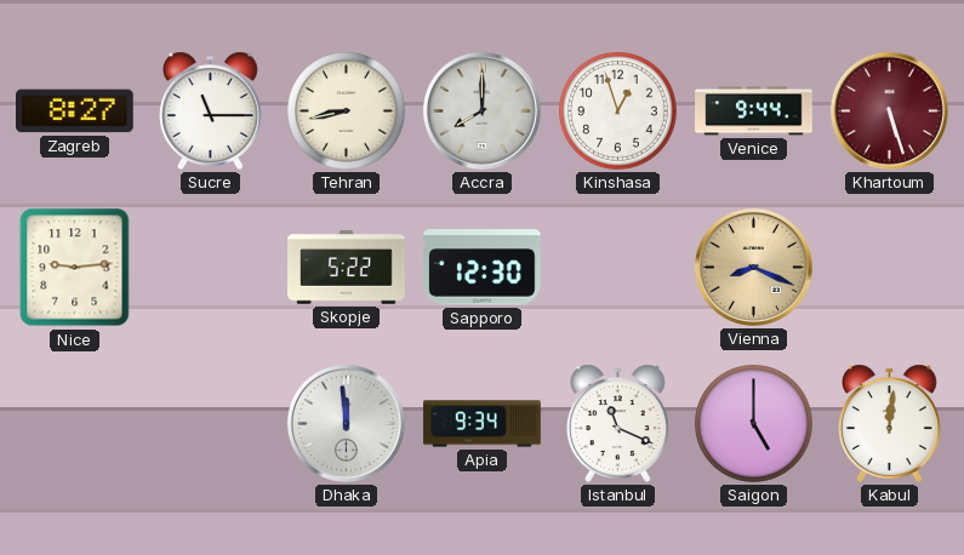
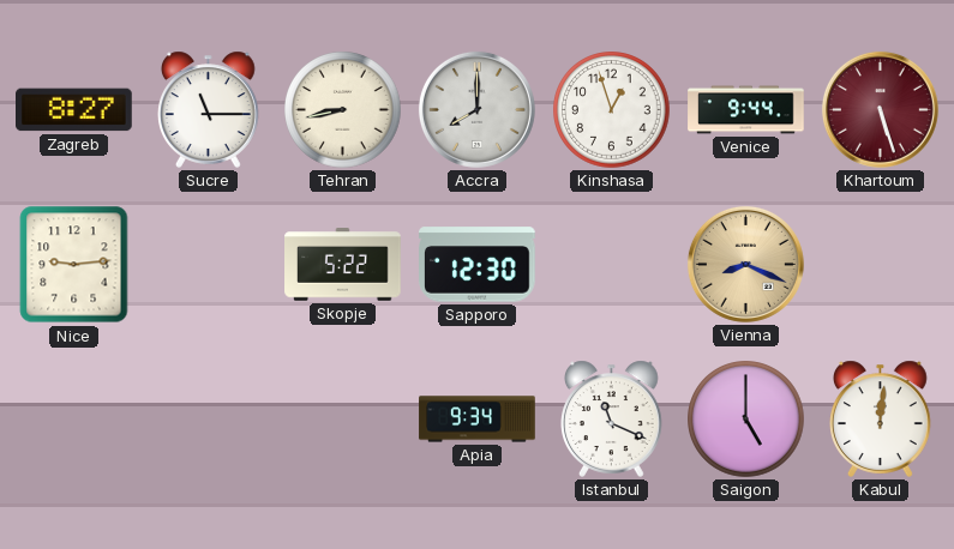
Dhaka: 11:59 -> none (346, 423)
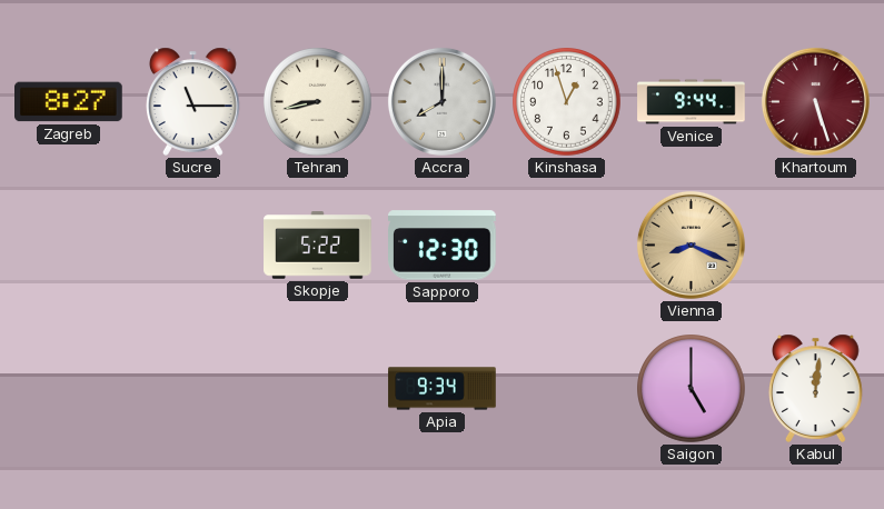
Nice: 9:14 -> none (74, 265)
Istanbul: 11:19 -> none (612, 418)
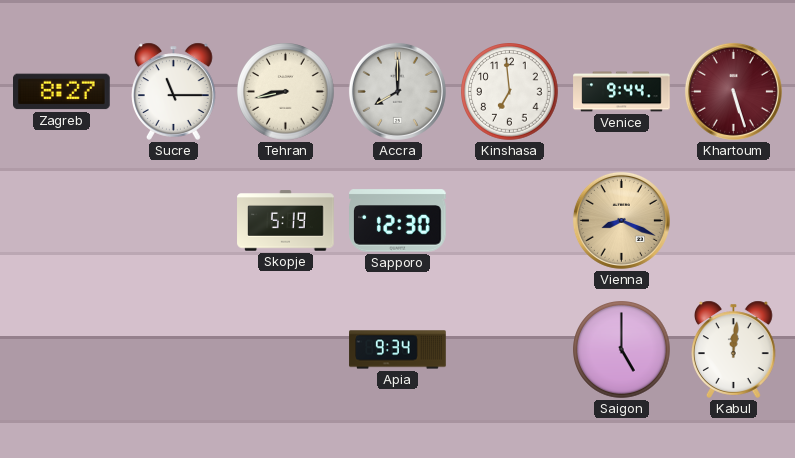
Kinshasa: 12:57 -> 6:59 (510, 92)
Skopje: 5:22 -> 5:19 (286, 221)
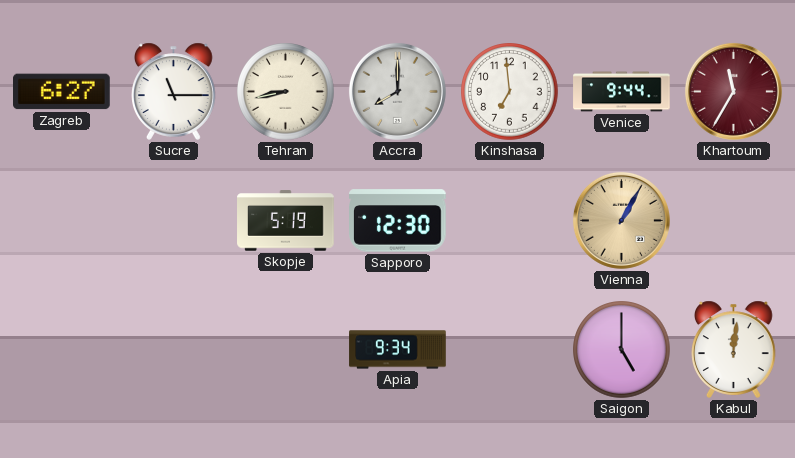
Zagreb: 8:27 -> 6:27 (62, 92)
Khartoum: 5:27 -> 11:35 (733, 91)
Vienna: 8:19 -> 1:05 (621, 220)
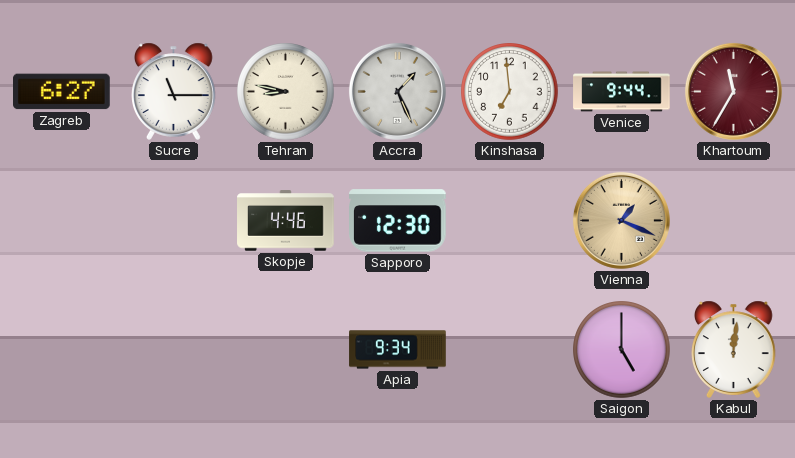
Tehran: 8:43 -> 8:47 (286, 92)
Accra: 8:00 -> 1:26 (397, 91)
Skopje: 5:19 -> 4:46 (286, 221)
Vienna: 1:05 -> 1:19 (621, 220)
